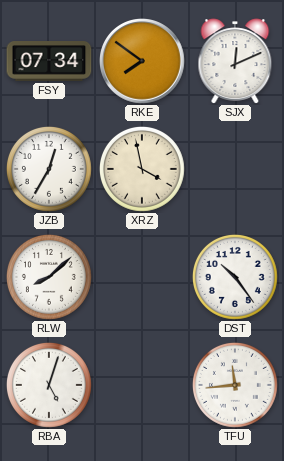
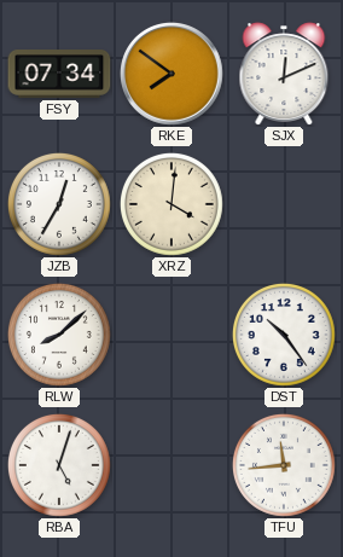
XRZ: 3:58 -> 4:01 (171, 204)
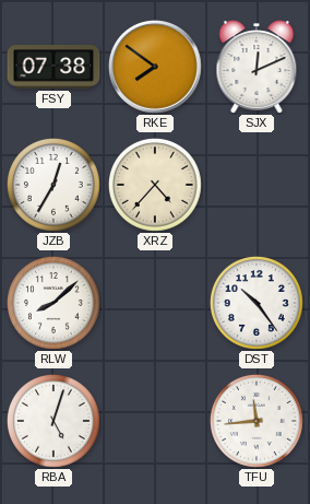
FSY: 07:34 -> 07:38 (53, 68)
XRZ: 4:01 -> 4:37 (155, 185)
